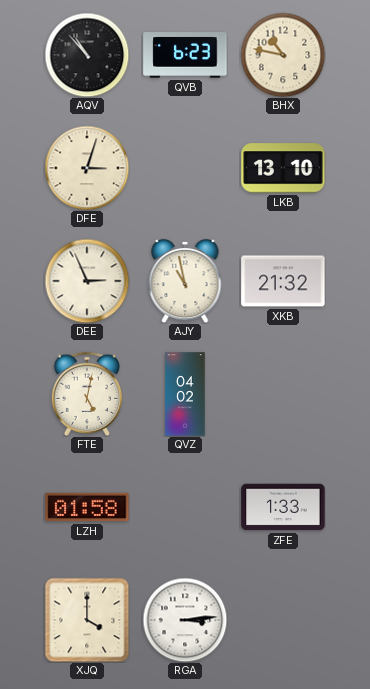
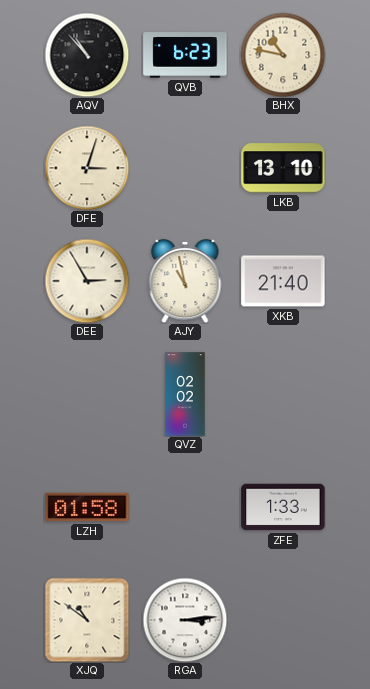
DEE: 2:56 -> 2:55 (87, 281)
XKB: 21:32 -> 21:40 (283, 281)
FTE: 5:02 -> none (87, 394)
QVZ: 04:02 -> 02:02 (185, 394)
XJQ: 4:00 -> 10:51 (87, 620)
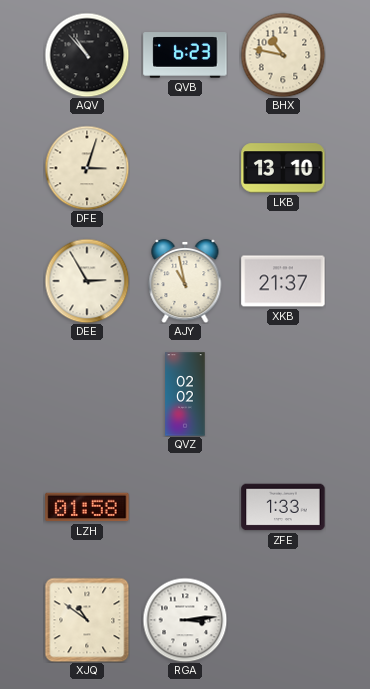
XKB: 21:40 -> 21:37 (283, 281)
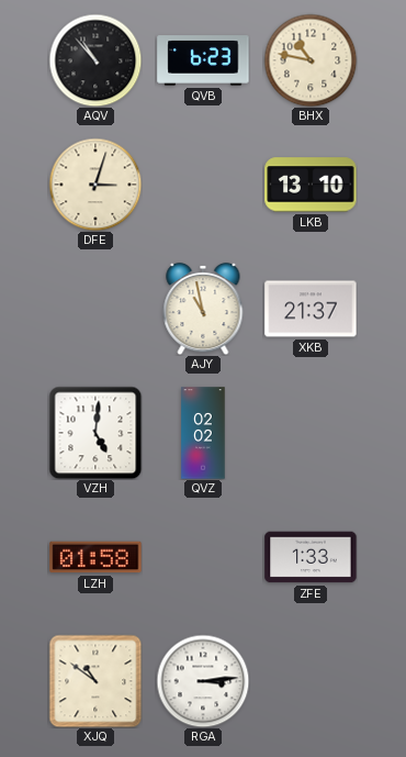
DEE: 2:55 -> none (87, 281)
VZH: none -> 5:01 (95, 433)
